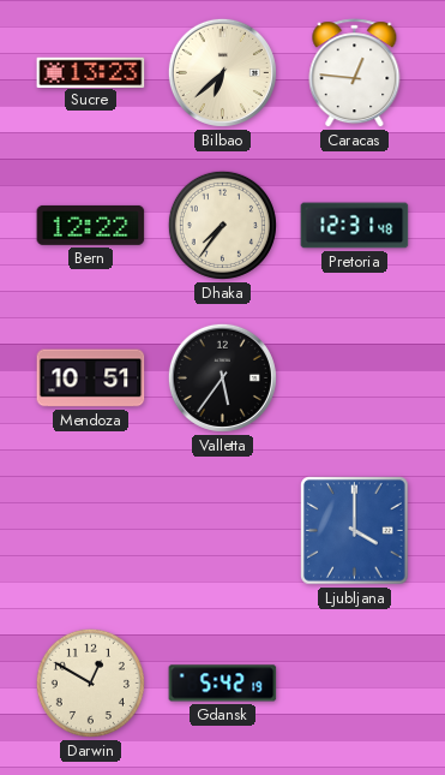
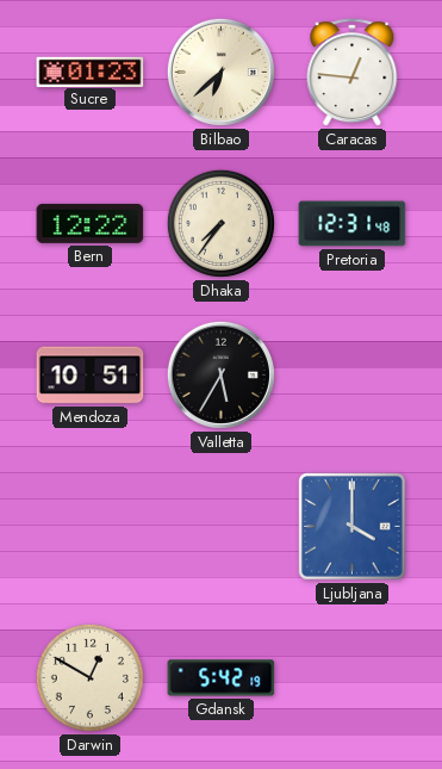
Sucre: 13:23 -> 01:23 (91, 72)
Valletta: 5:36 -> 5:35 (220, 374)
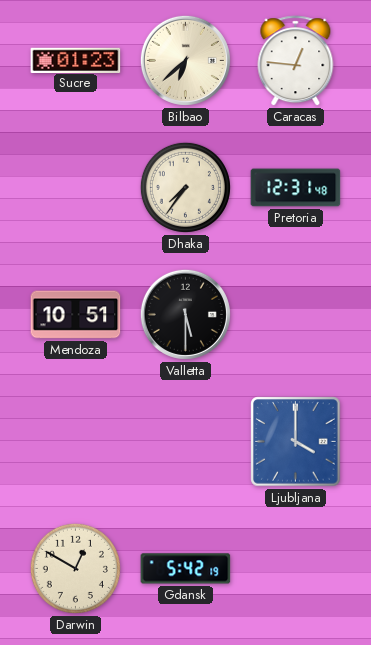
Bern: 12:22 -> none (91, 223)
Valletta: 5:35 -> 5:30 (185, 314)
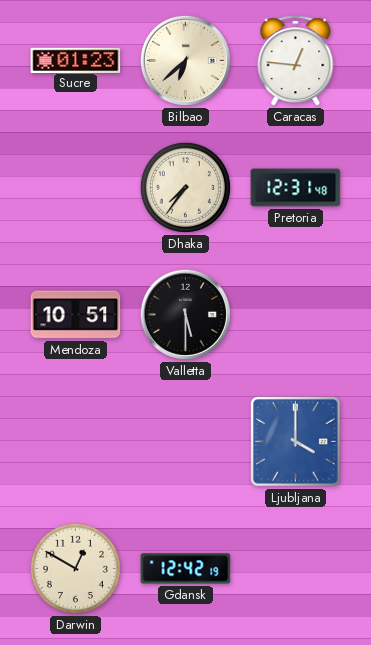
Gdansk: 5:42 -> 12:42 (186, 569)
